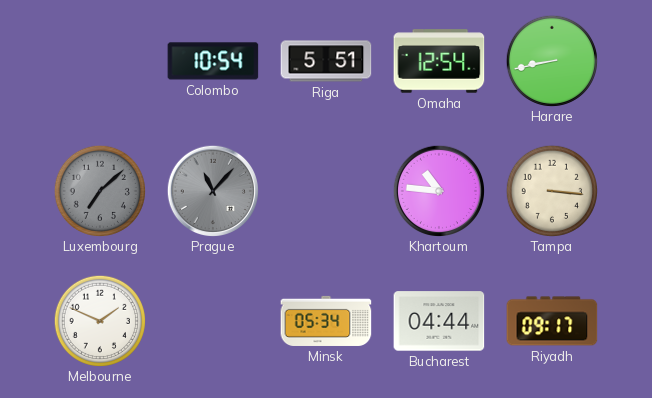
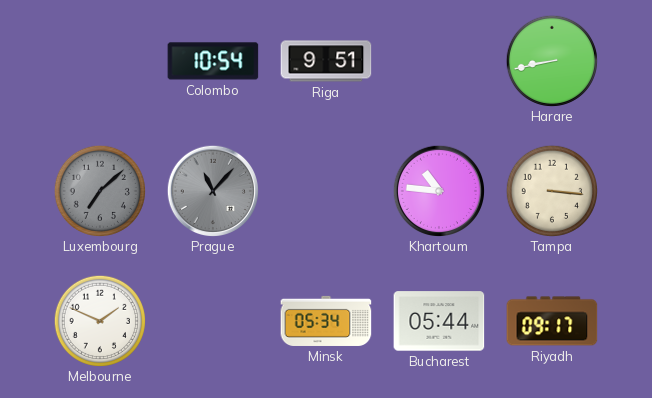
Riga: 5:51 -> 9:51 (326, 61)
Omaha: 12:54 -> none (439, 61)
Bucharest: 04:44 -> 05:44 (439, 321)
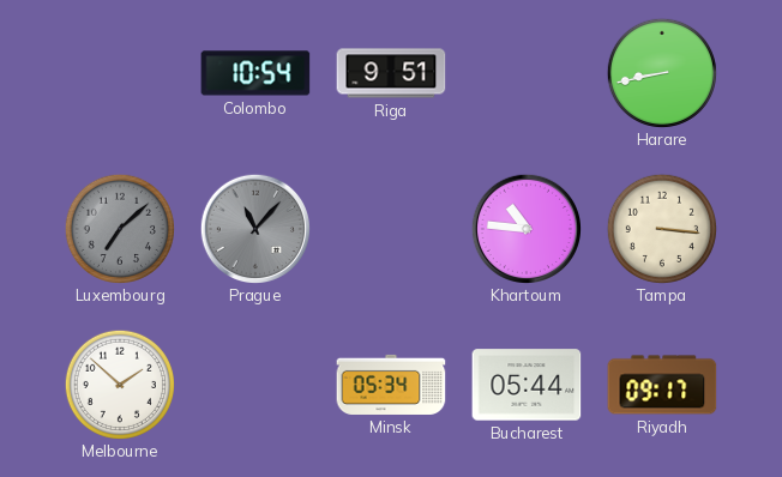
Melbourne: 1:49 -> 1:52 (119, 384)
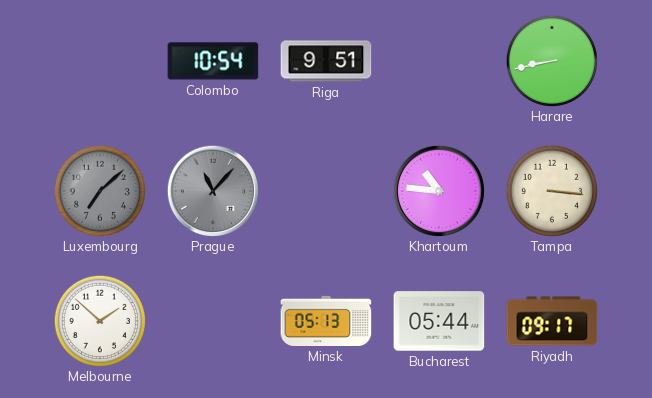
Minsk: 05:34 -> 05:13 (326, 321)
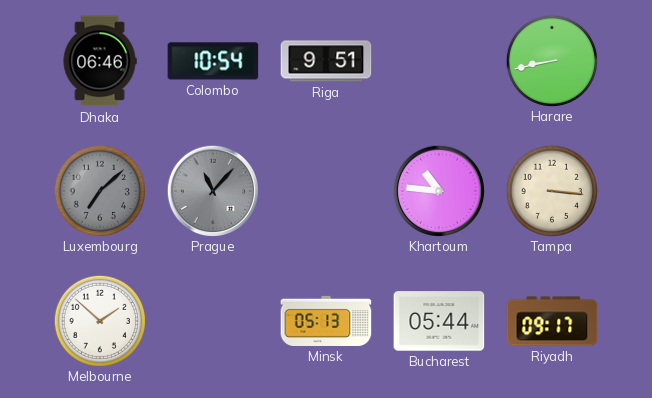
Dhaka: none -> 06:46 (100, 61)
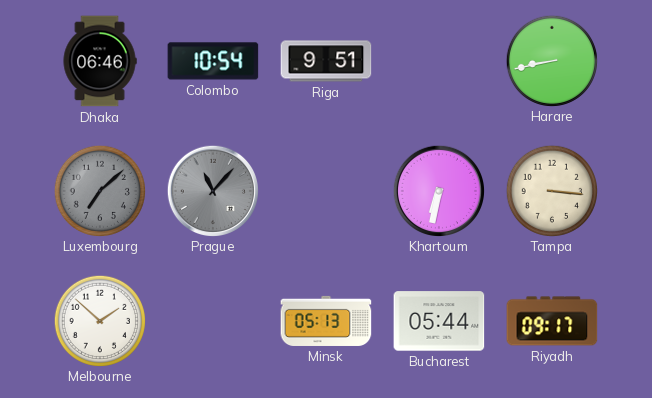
Khartoum: 10:46 -> 6:32 (438, 190)
